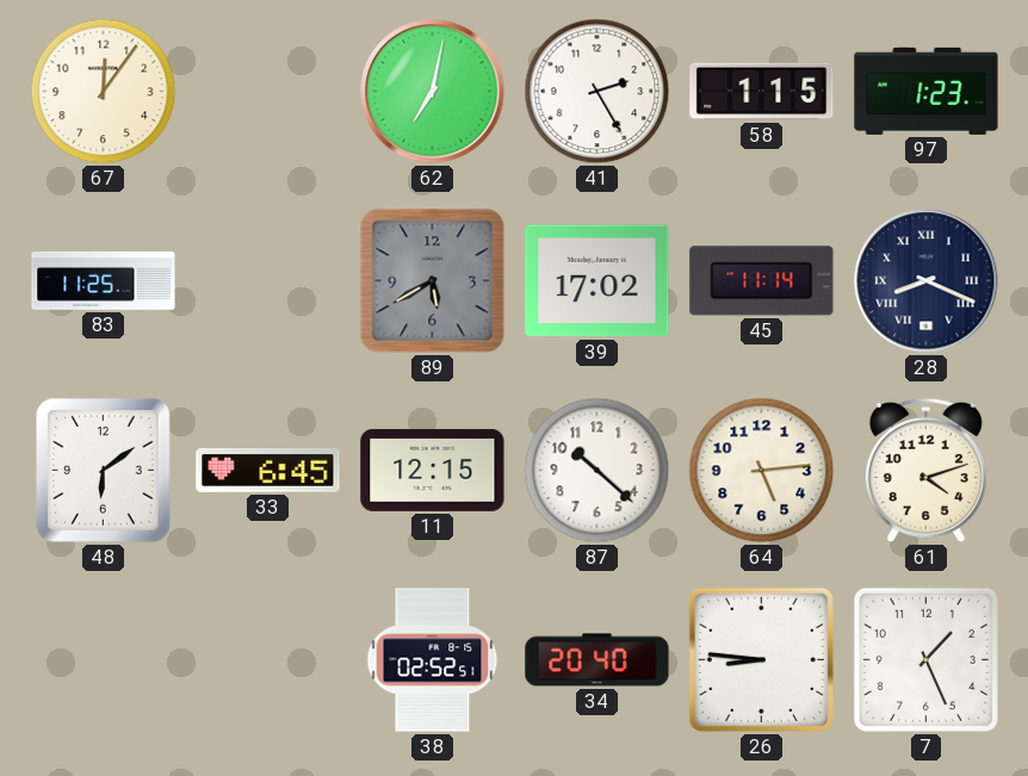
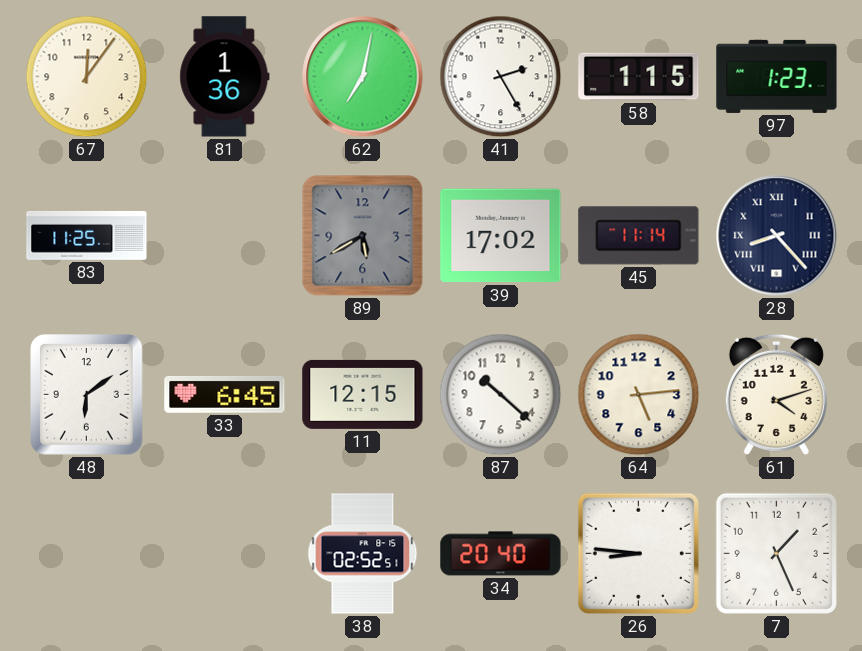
81: none -> 1:36 (225, 77)
28: 8:19 -> 8:23 (777, 236)
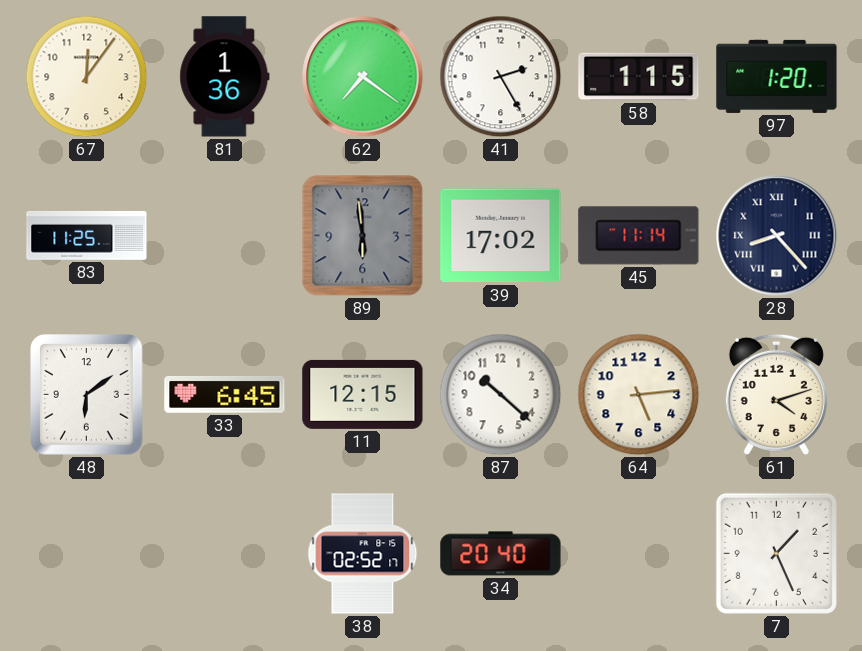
62: 7:02 -> 7:21 (363, 77)
97: 1:23 -> 1:20 (777, 76)
89: 5:40 -> 5:59 (363, 236)
38: 02:52:51 -> 02:52:17 (363, 554)
26: 8:46 -> none (638, 553)
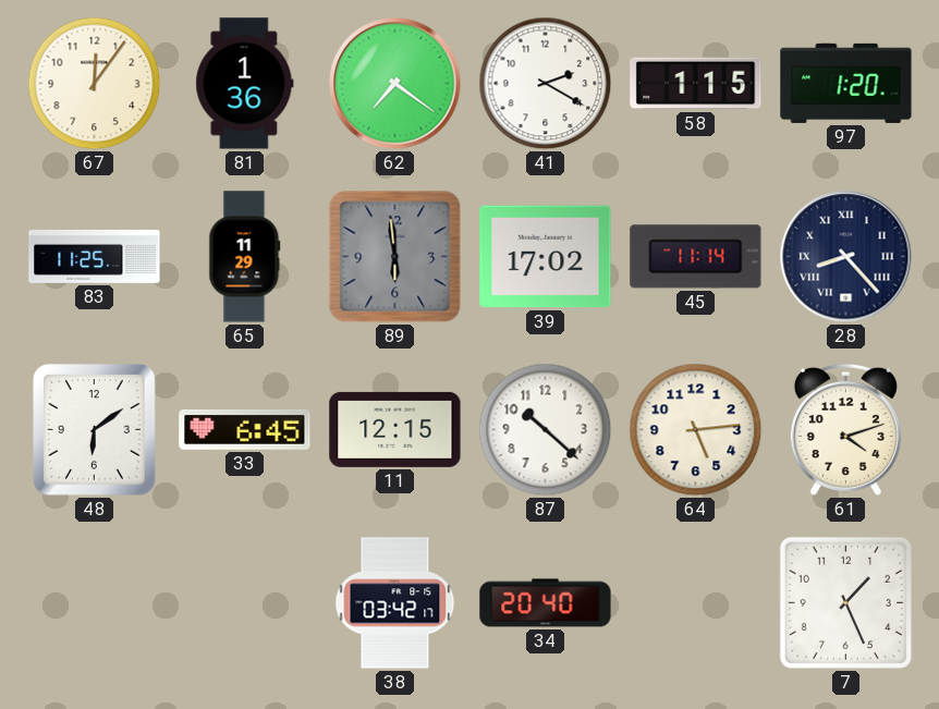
41: 2:25 -> 2:20 (546, 84)
65: none -> 11:29 (245, 257)
38: 02:52 -> 03:42 (395, 603)
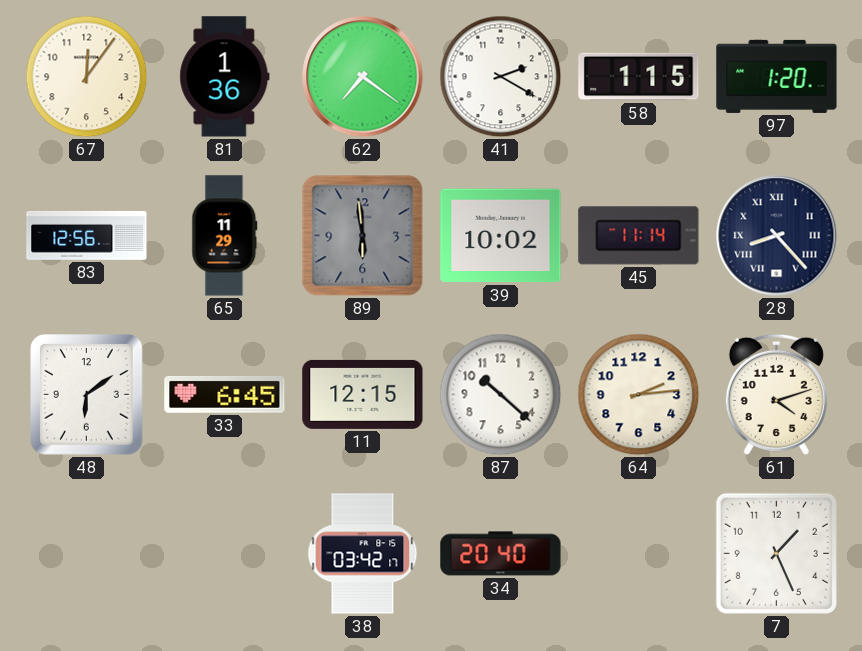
83: 11:25 -> 12:56 (87, 235)
39: 17:02 -> 10:02 (501, 236)
64: 5:14 -> 2:14 (639, 395)
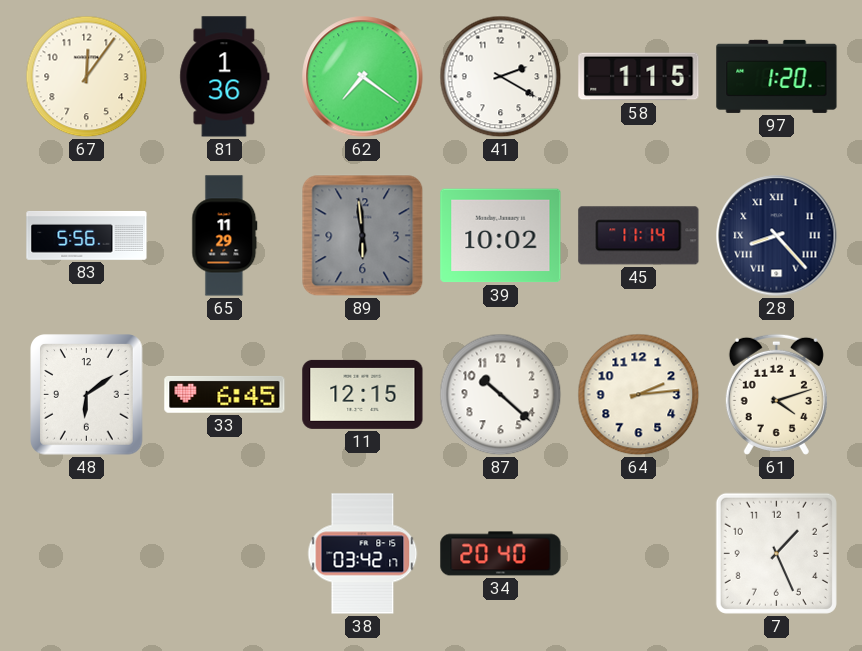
83: 12:56 -> 5:56 (87, 235)
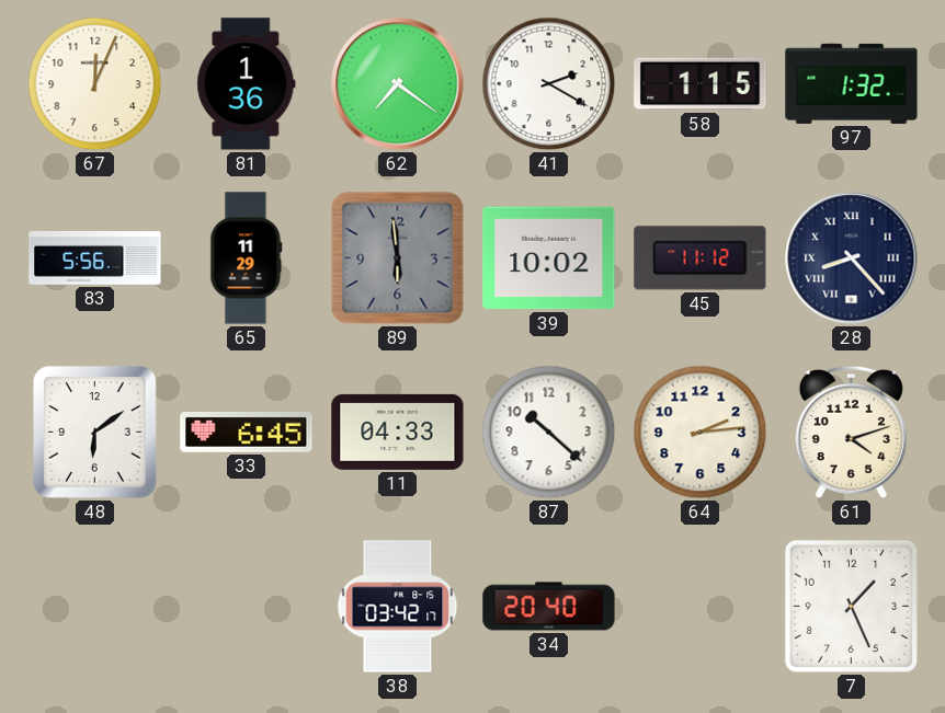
67: 12:06 -> 12:04 (95, 84)
97: 1:20 -> 1:32 (852, 83)
45: 11:14 -> 11:12 (701, 258)
11: 12:15 -> 04:33 (398, 432)
